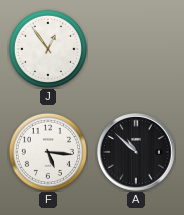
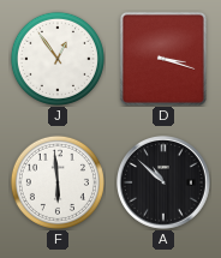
D: none -> 3:18 (163, 59)
F: 5:16 -> 5:59 (58, 182)
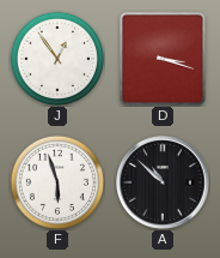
F: 5:59 -> 5:57 (57, 182)
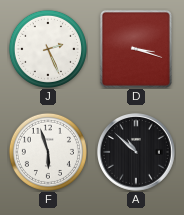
J: 12:54 -> 2:26 (48, 49)
